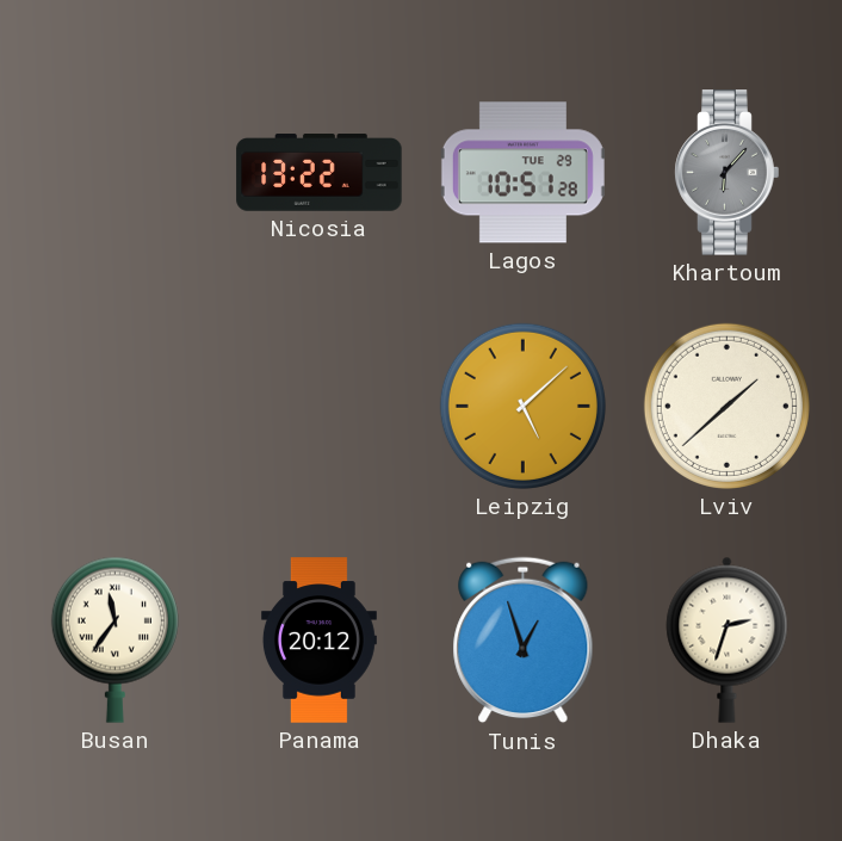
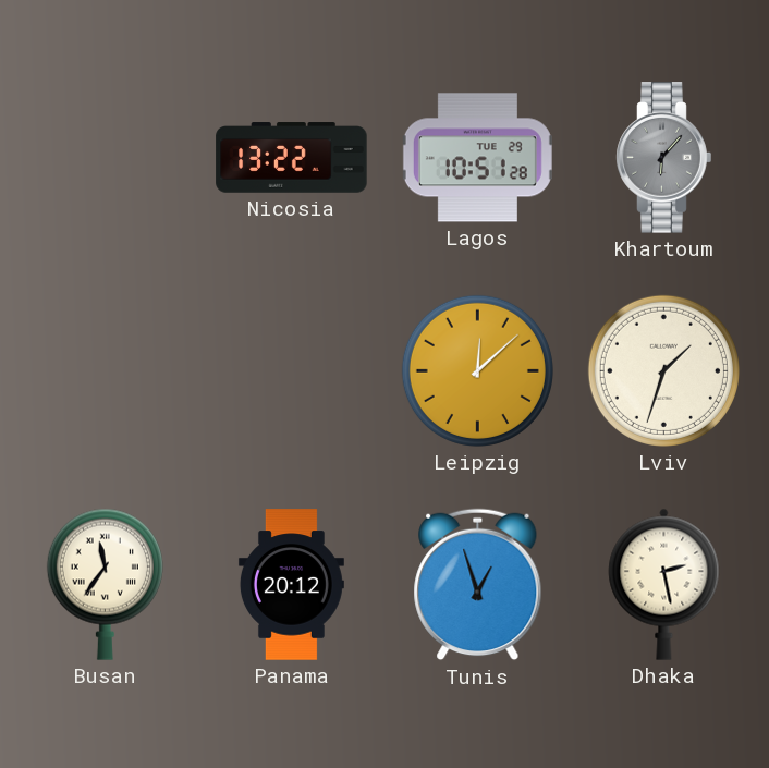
Leipzig: 5:08 -> 12:08 (477, 370)
Lviv: 1:38 -> 1:33 (663, 370)
Dhaka: 2:33 -> 2:28 (664, 584)
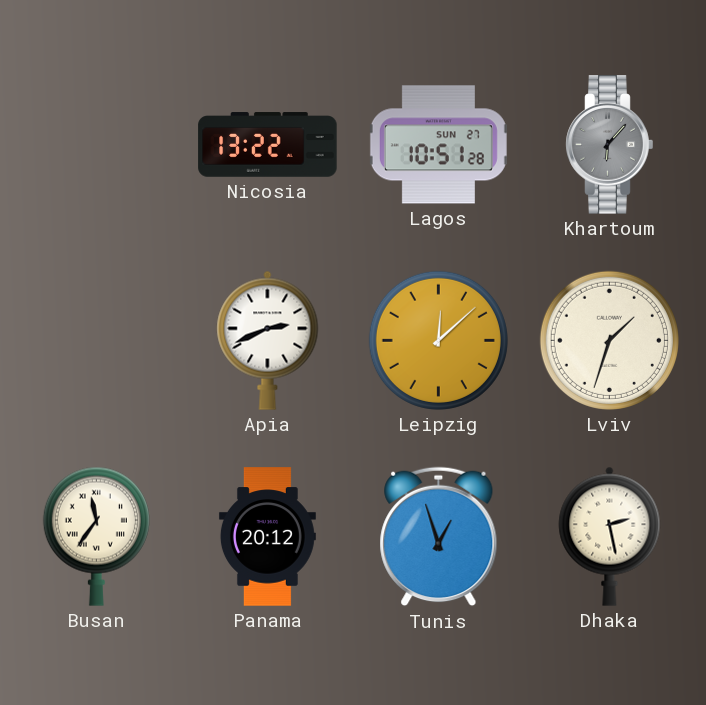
Lagos date: TUE 29 -> SUN 27 (438, 145)
Apia: none -> 2:41 (268, 340)
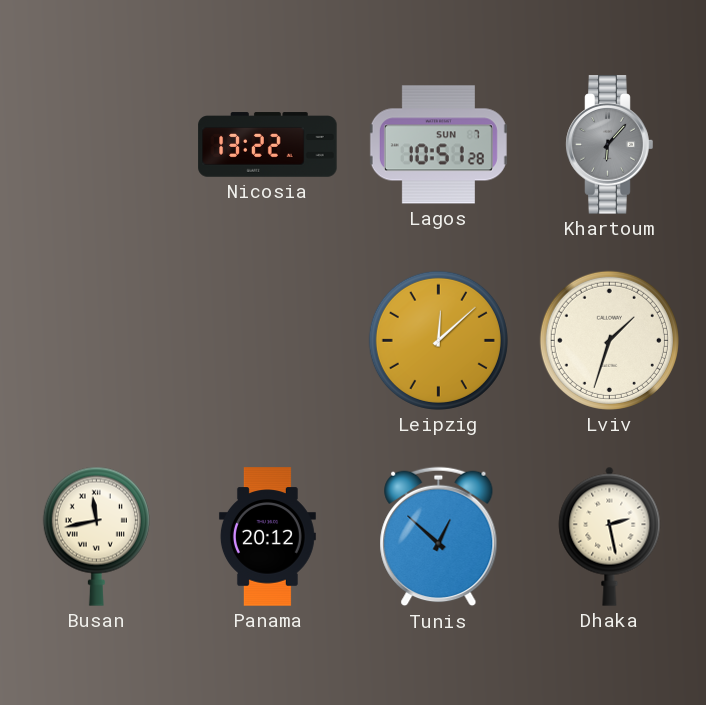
Lagos date: SUN 27 -> SUN 7 (438, 145)
Apia: 2:41 -> none (268, 340)
Busan: 11:36 -> 11:43 (96, 536)
Tunis: 12:57 -> 12:52 (439, 537)
